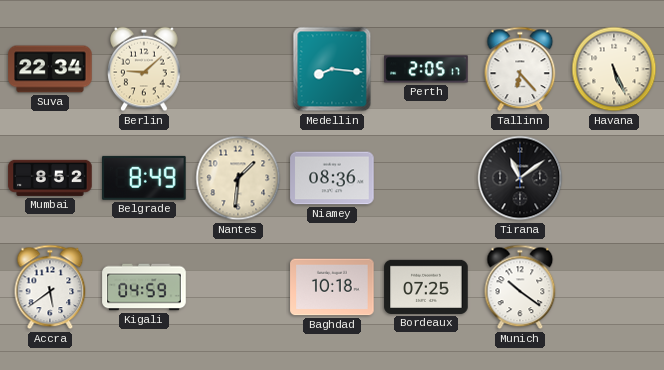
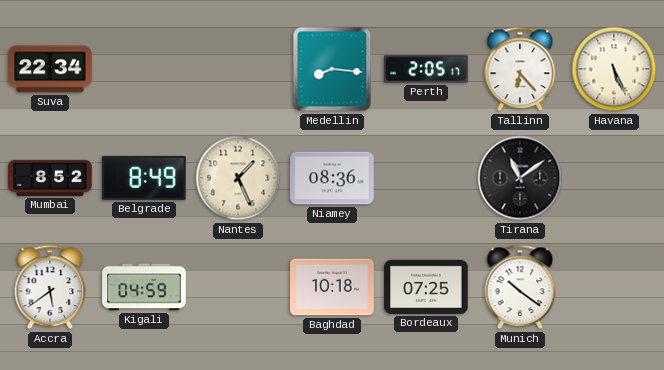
Berlin: 9:08 -> none (144, 69)
Nantes: 1:31 -> 1:26 (238, 178)
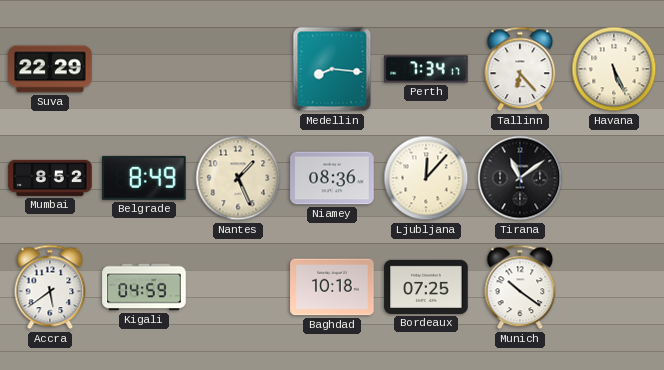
Suva: 22:34 -> 22:29 (50, 69)
Perth: 2:05 -> 7:34 (426, 69)
Ljubljana: none -> 12:07 (426, 178)
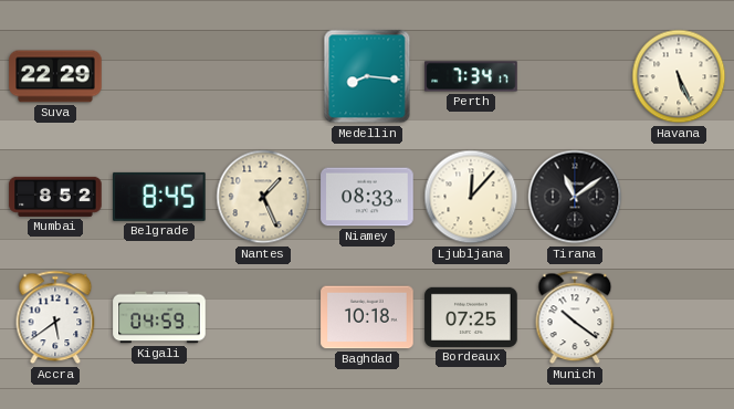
Tallinn: 6:23 -> none (520, 69)
Belgrade: 8:49 -> 8:45 (159, 197)
Niamey: 08:36 -> 08:33 (367, 197)
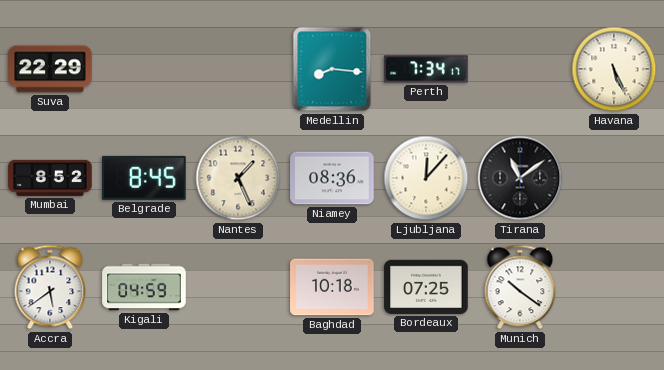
Niamey: 08:33 -> 08:36 (332, 178)
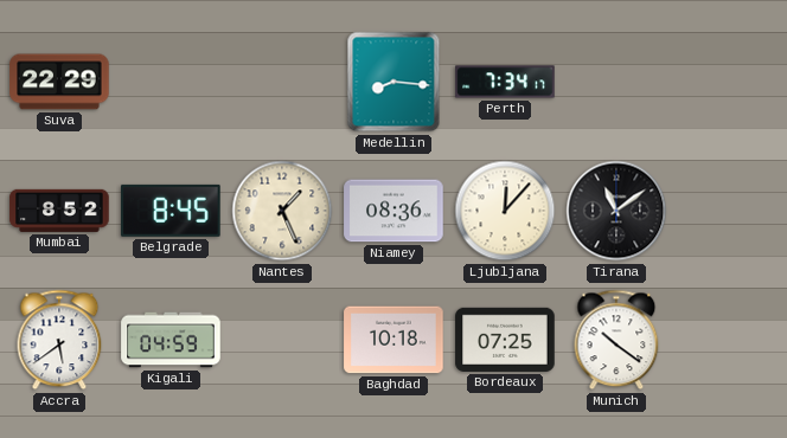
Havana: 5:26 -> none (614, 69)
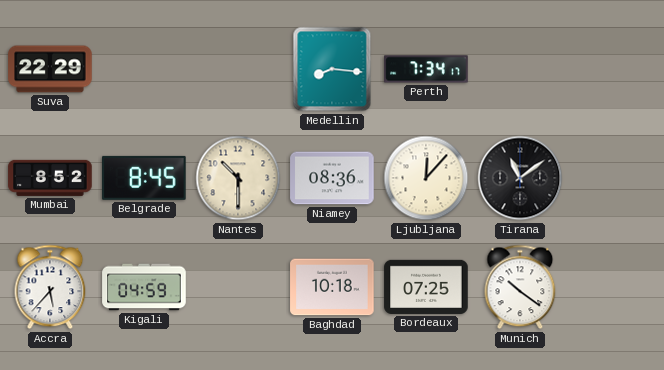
Nantes: 1:26 -> 10:30 (238, 178)
Accra: 5:39 -> 5:37 (50, 287)
